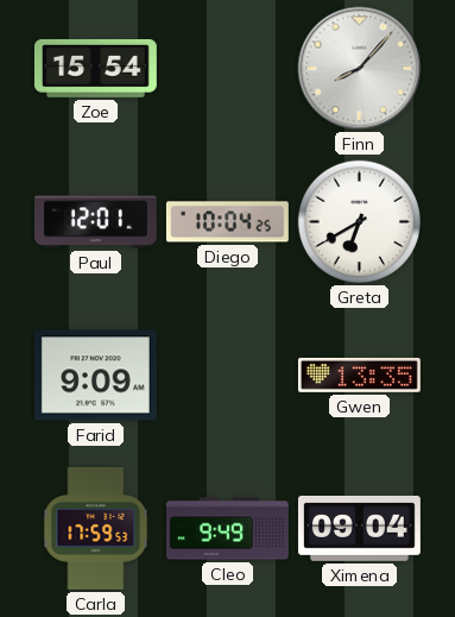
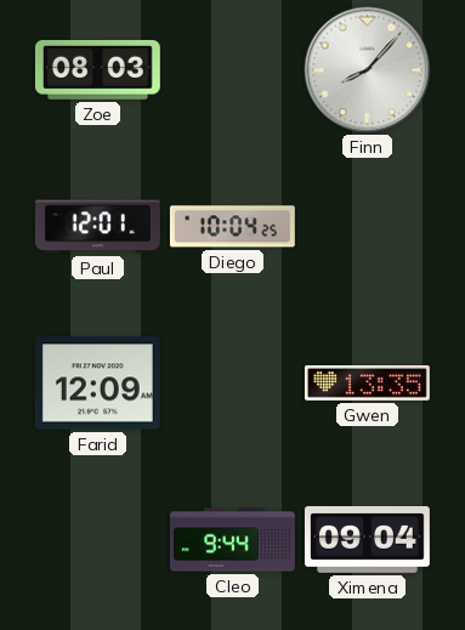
Zoe: 15:54 -> 08:03 (97, 69)
Greta: 6:40 -> none (360, 222)
Farid: 9:09 -> 12:09 (97, 384)
Carla: 17:59 -> none (96, 528)
Cleo: 9:49 -> 9:44 (233, 540)
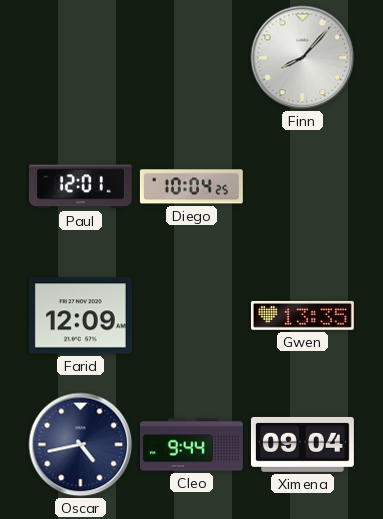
Zoe: 08:03 -> none (97, 69)
Oscar: none -> 4:43 (81, 445)
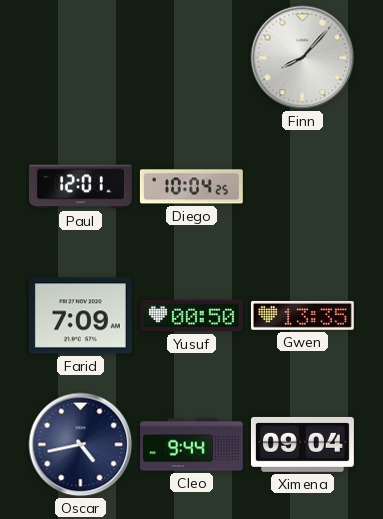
Farid: 12:09 -> 7:09 (80, 316)
Yusuf: none -> 00:50 (191, 316)
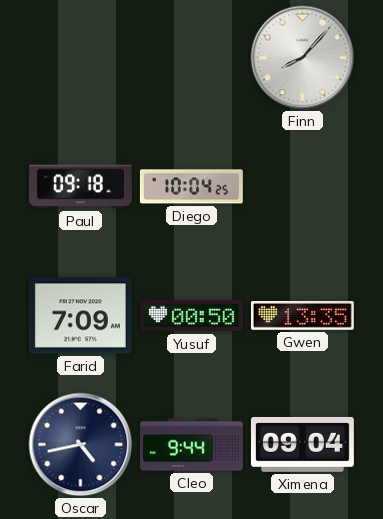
Paul: 12:01 -> 09:18 (80, 187)
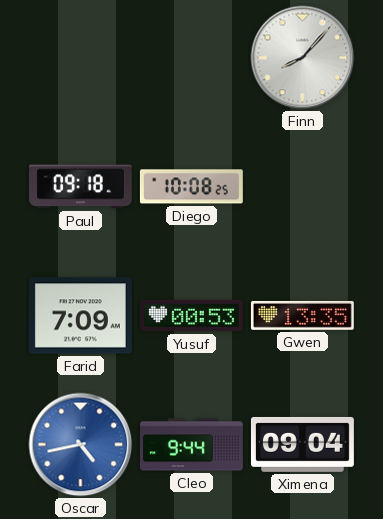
Diego: 10:04 -> 10:08 (191, 187)
Yusuf: 00:50 -> 00:53 (191, 316)
Oscar dial: navy -> blue (81, 445)
